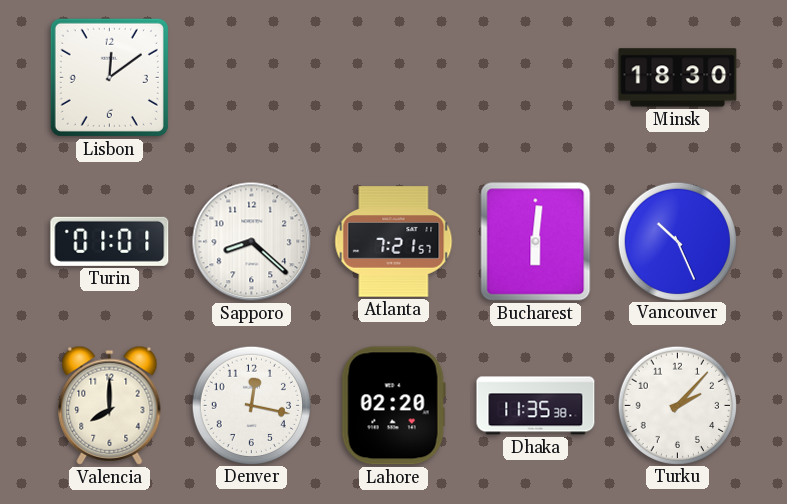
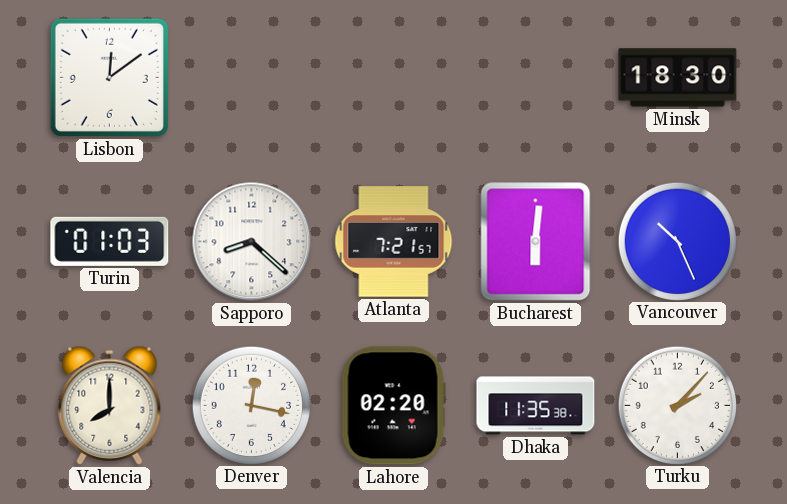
Turin: 01:01 -> 01:03 (110, 241)
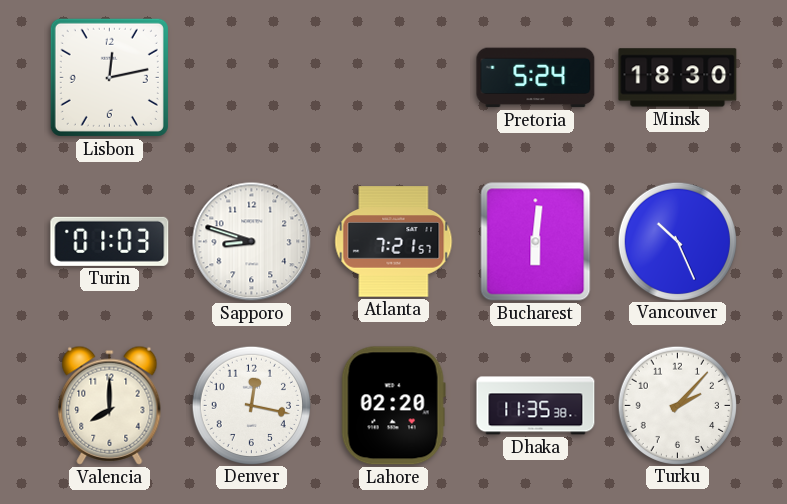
Lisbon: 12:09 -> 12:13 (109, 77)
Pretoria: none -> 5:24 (536, 78)
Sapporo: 8:22 -> 8:48 (252, 242)
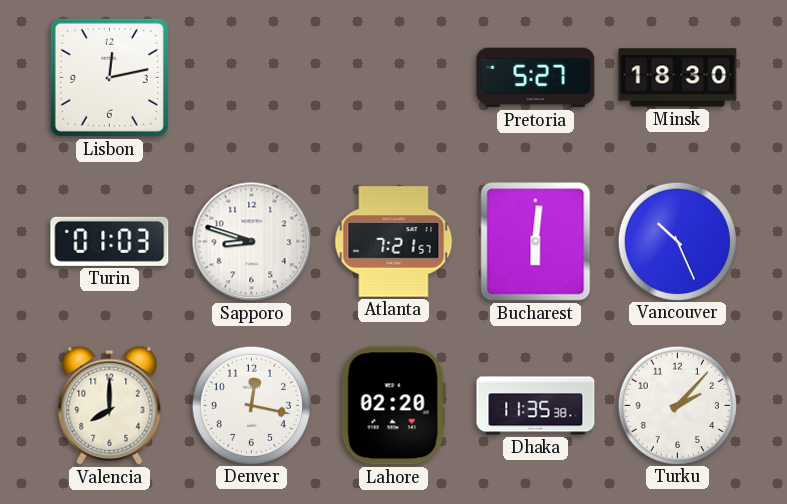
Pretoria: 5:24 -> 5:27 (536, 78)
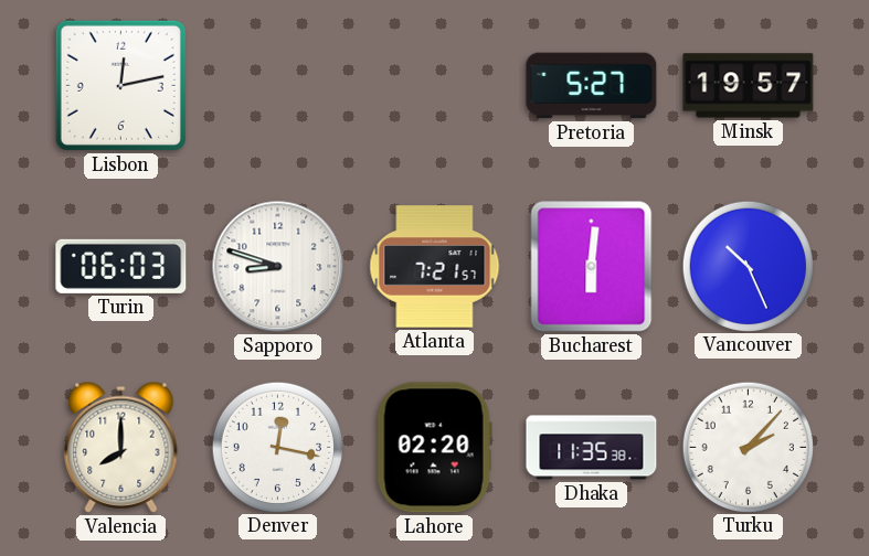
Minsk: 18:30 -> 19:57 (749, 86)
Turin: 01:03 -> 06:03 (121, 266)
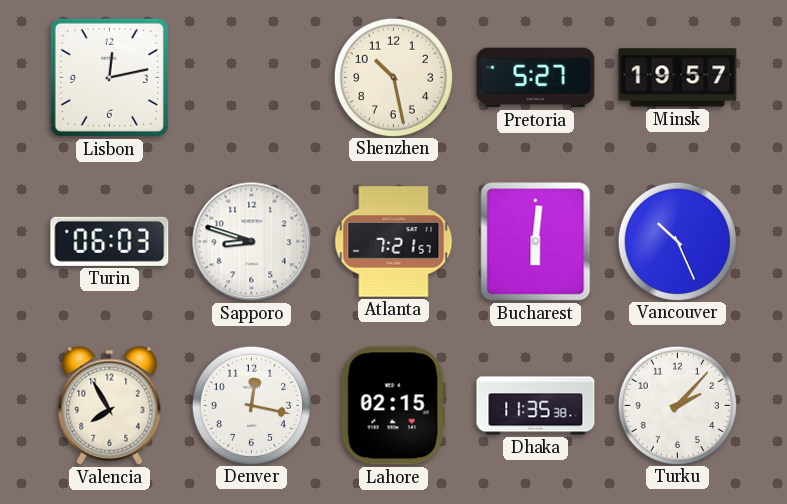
Shenzhen: none -> 10:28 (393, 77)
Valencia: 8:00 -> 7:55 (110, 405)
Lahore: 02:20 -> 02:15 (393, 406)
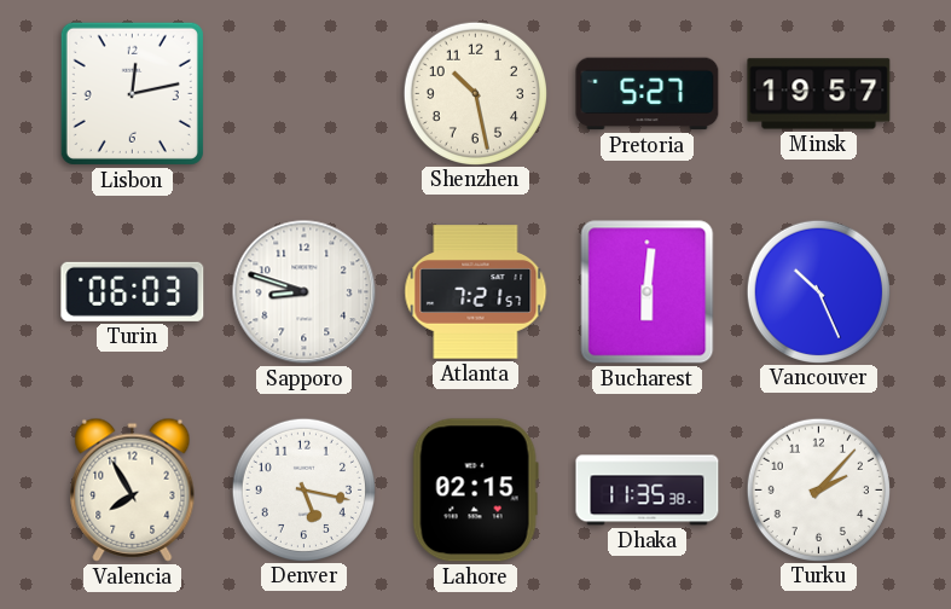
Denver: 12:17 -> 5:17 (303, 489)
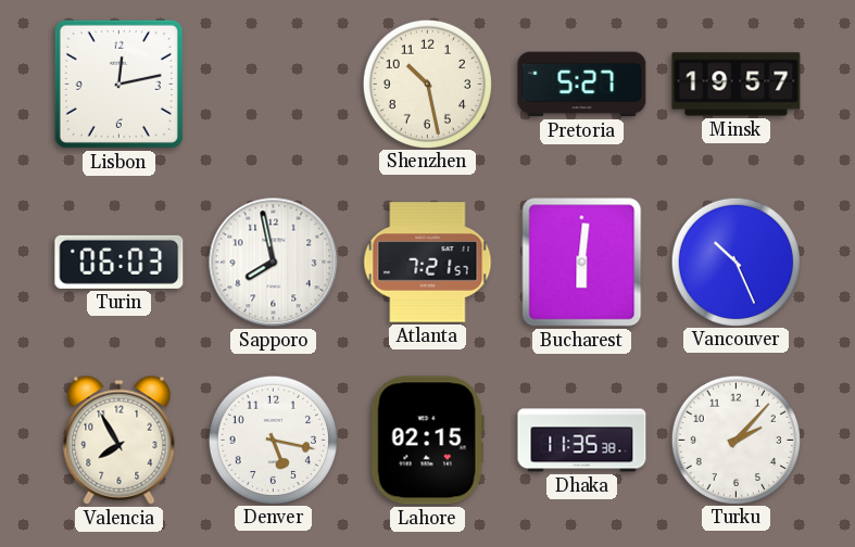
Sapporo: 8:48 -> 7:58 (274, 263)
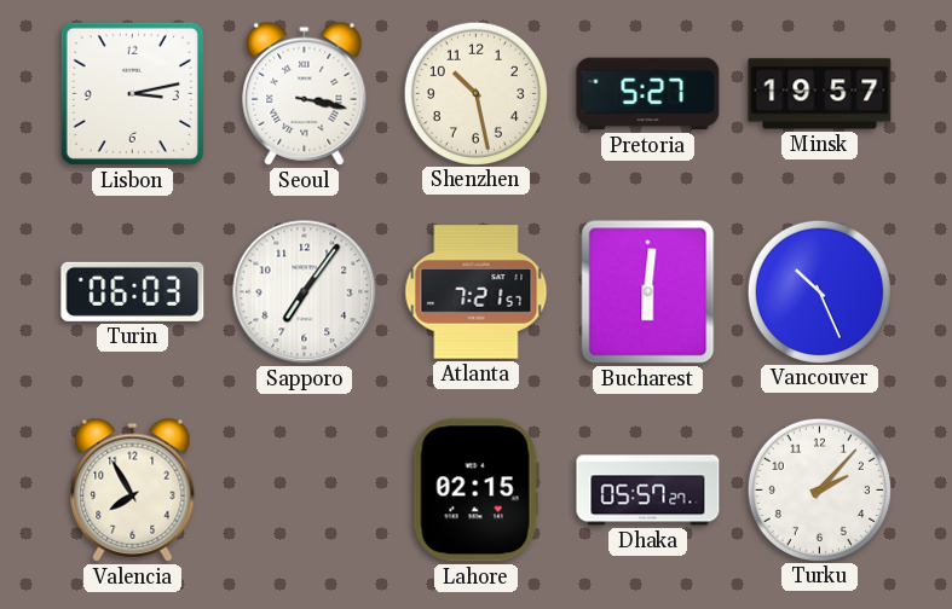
Lisbon: 12:13 -> 3:13 (132, 93)
Seoul: none -> 3:17 (305, 93)
Sapporo: 7:58 -> 7:06 (305, 292)
Denver: 5:17 -> none (273, 440)
Dhaka: 11:35 -> 05:57 (648, 491)
